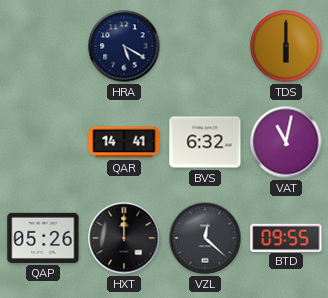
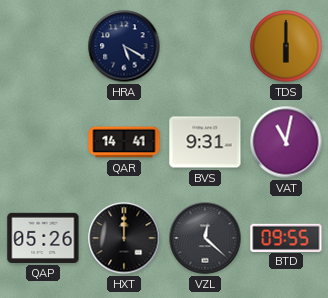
BVS: 6:32 -> 9:31 (205, 142)
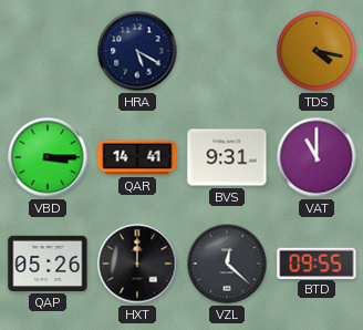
TDS: 6:00 -> 4:17 (317, 51)
VBD: none -> 3:15 (48, 157)
VAT: 11:02 -> 11:00 (317, 157)
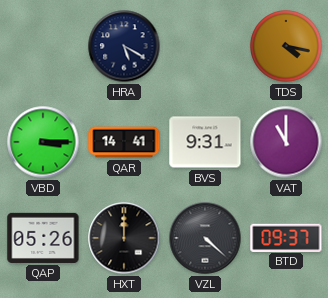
VZL: 12:22 -> 4:22 (205, 238)
BTD: 09:55 -> 09:37 (286, 237)
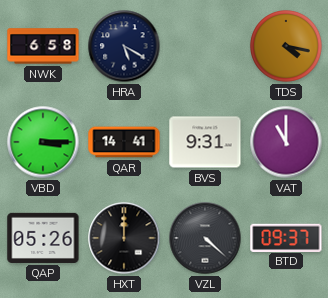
NWK: none -> 6:58 (43, 46)
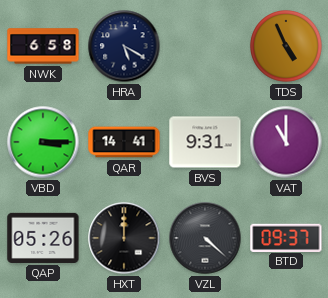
TDS: 4:17 -> 4:56 (286, 46)
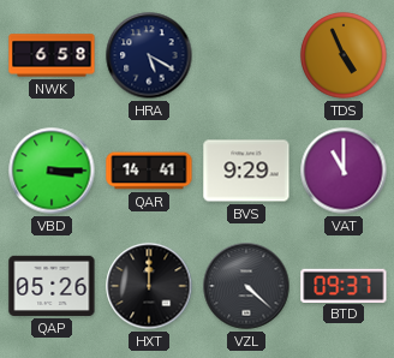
BVS: 9:31 -> 9:29 (246, 171)
